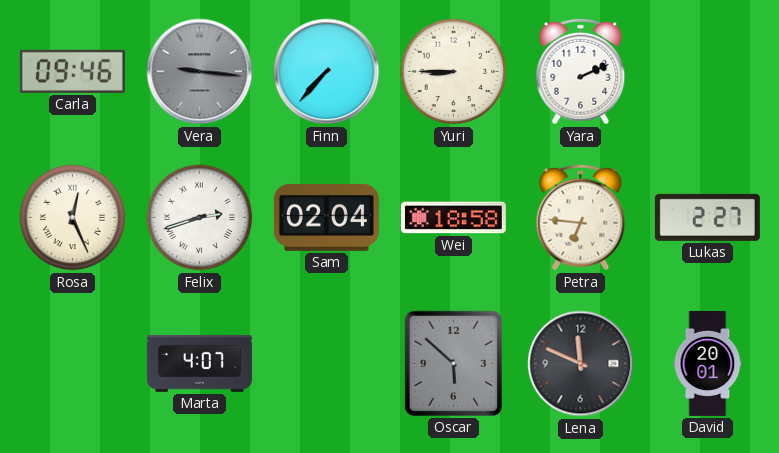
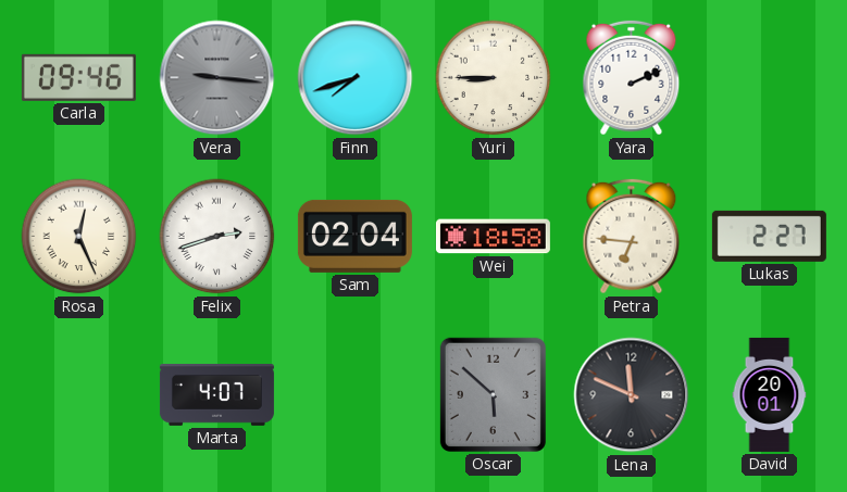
Finn: 7:37 -> 7:42 (356, 78)
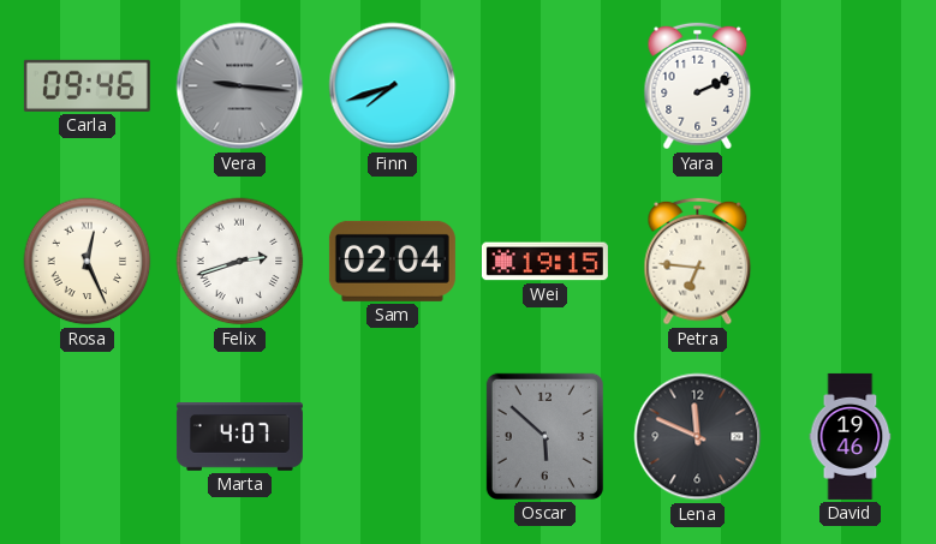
Yuri: 8:45 -> none (494, 78)
Wei: 18:58 -> 19:15 (544, 262)
Lukas: 2:27 -> none (769, 236)
David: 20:01 -> 19:46 (851, 436)
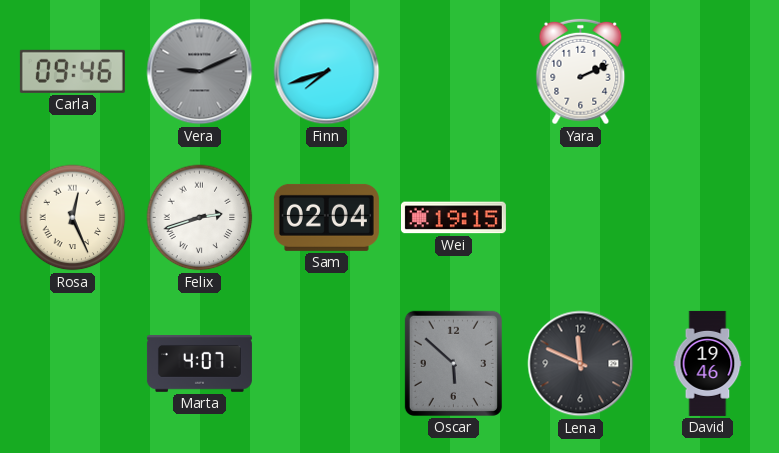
Vera: 9:16 -> 9:11 (200, 72)
Petra: 6:46 -> none (698, 262)
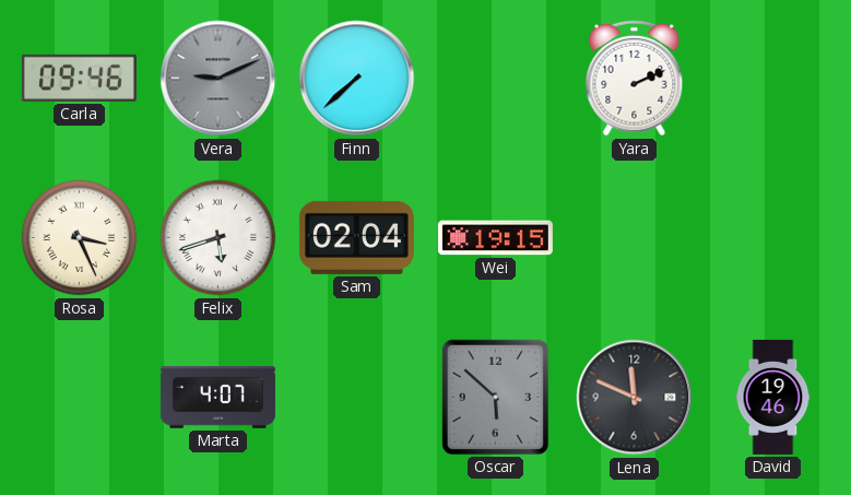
Finn: 7:42 -> 7:38 (357, 79)
Rosa: 12:26 -> 3:26 (80, 238)
Felix: 2:42 -> 5:42 (218, 238)
